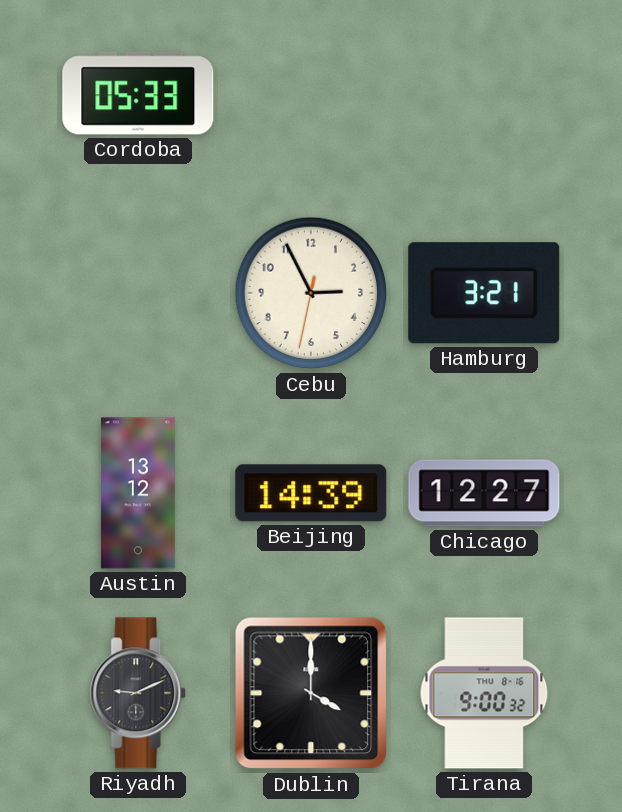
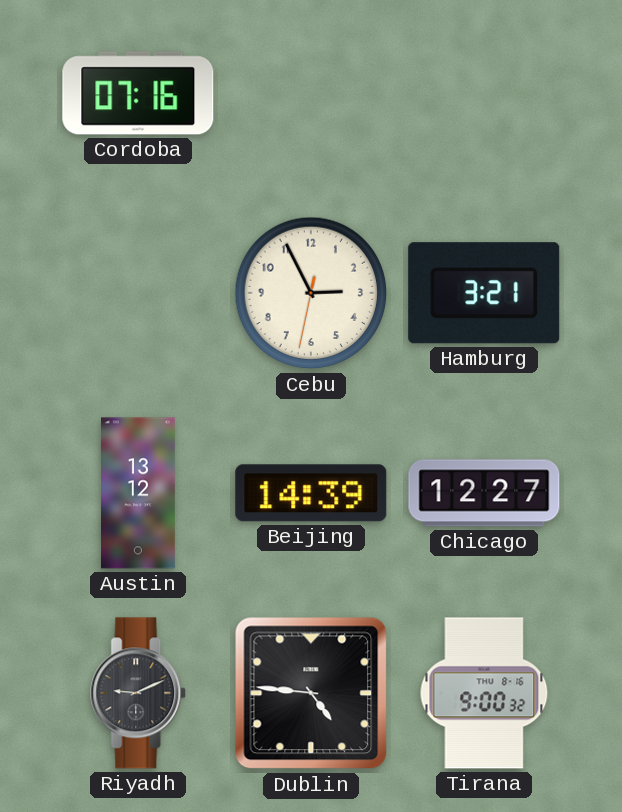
Cordoba: 05:33 -> 07:16 (138, 93)
Dublin: 4:00 -> 4:46 (311, 693)
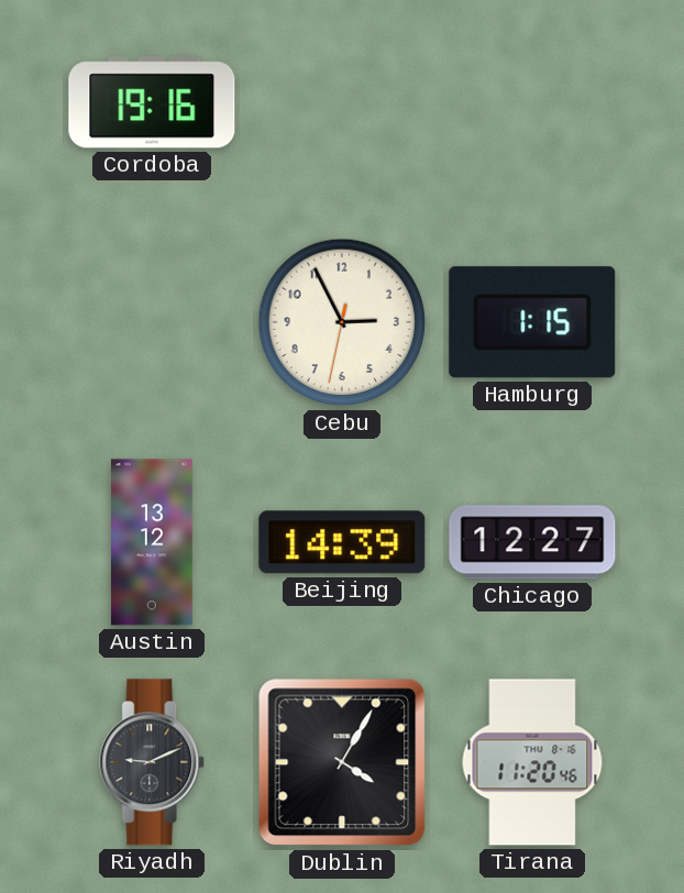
Cordoba: 07:16 -> 19:16 (152, 102)
Hamburg: 3:21 -> 1:15 (532, 322)
Dublin: 4:46 -> 4:05 (342, 762)
Tirana: 9:00 -> 11:20 (532, 762)
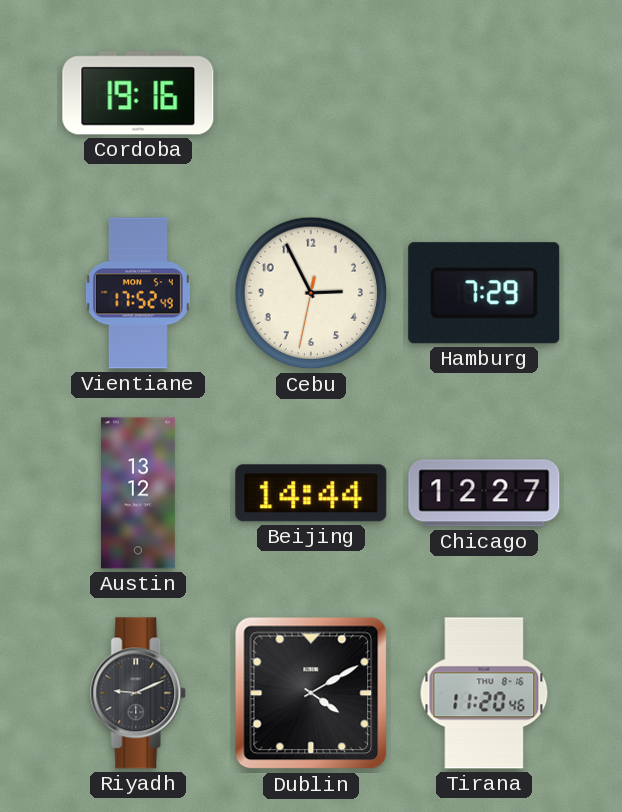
Vientiane: none -> 17:52 (138, 293)
Hamburg: 1:15 -> 7:29 (484, 293)
Beijing: 14:39 -> 14:44 (311, 493)
Dublin: 4:05 -> 4:10 (311, 693)
